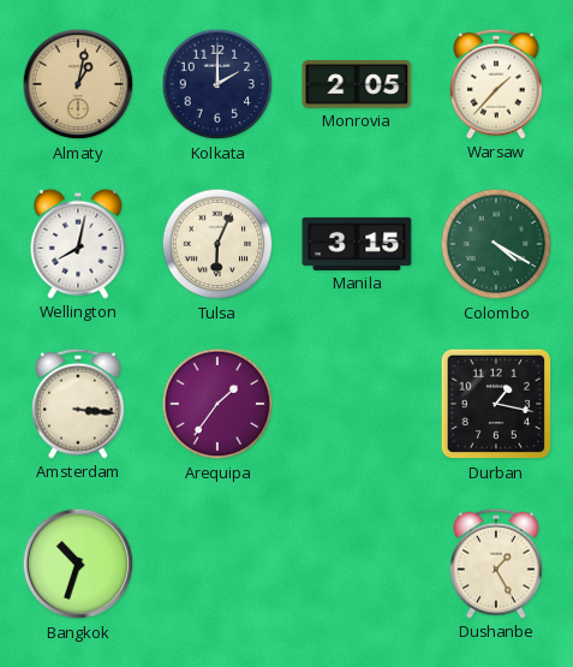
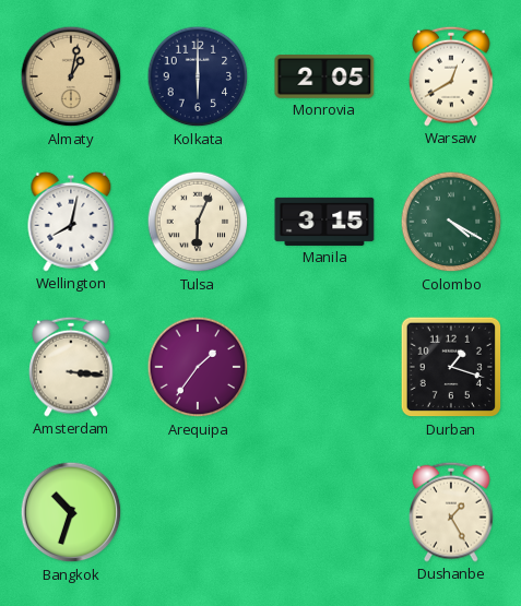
Kolkata: 2:00 -> 6:00 (198, 76)
Warsaw: 1:37 -> 12:40 (451, 76)
Durban: 1:17 -> 1:18 (451, 367)
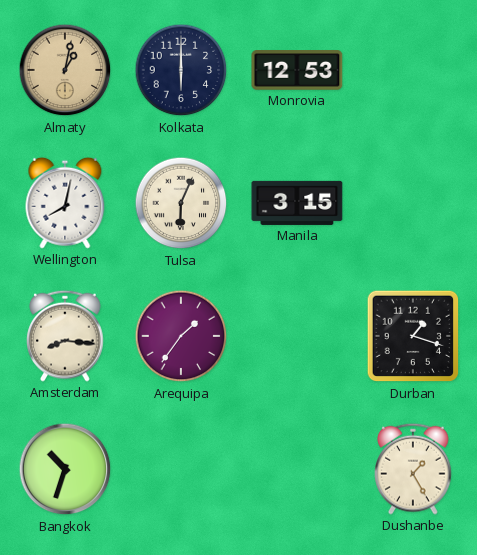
Monrovia: 2:05 -> 12:53 (297, 70)
Warsaw: 12:40 -> none (451, 76)
Colombo: 4:20 -> none (451, 222)
Amsterdam: 3:16 -> 8:16 (65, 336)
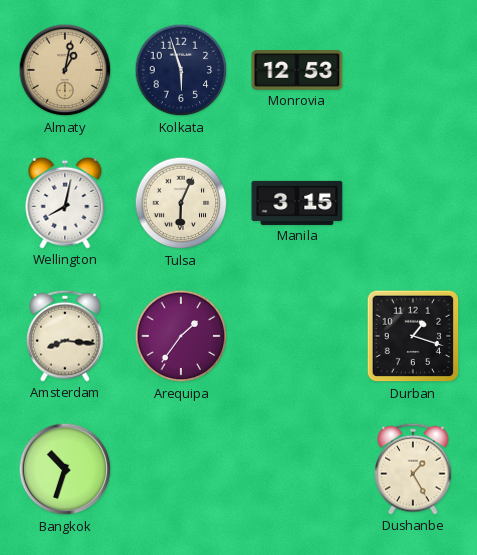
Kolkata: 6:00 -> 5:57 (181, 70)
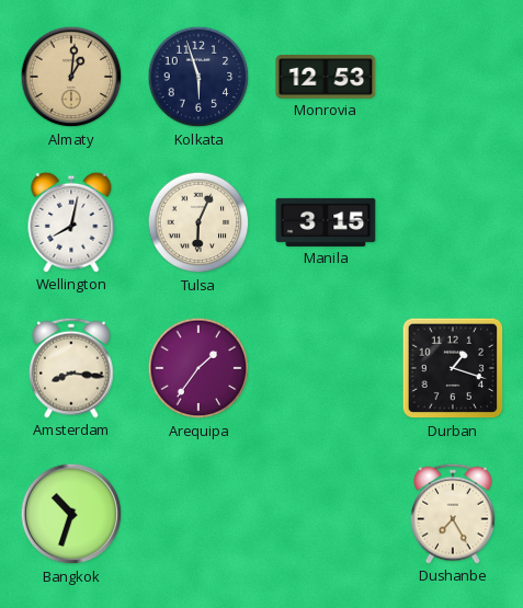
Almaty: 1:02 -> 1:01 (71, 77)
Dushanbe: 1:25 -> 7:25 (453, 514)
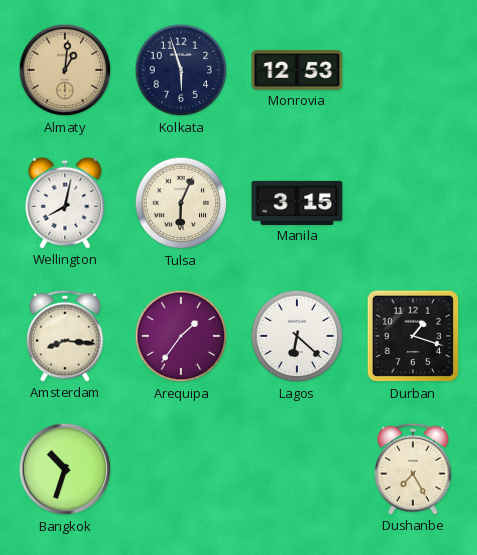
Lagos: none -> 6:22 (297, 336)
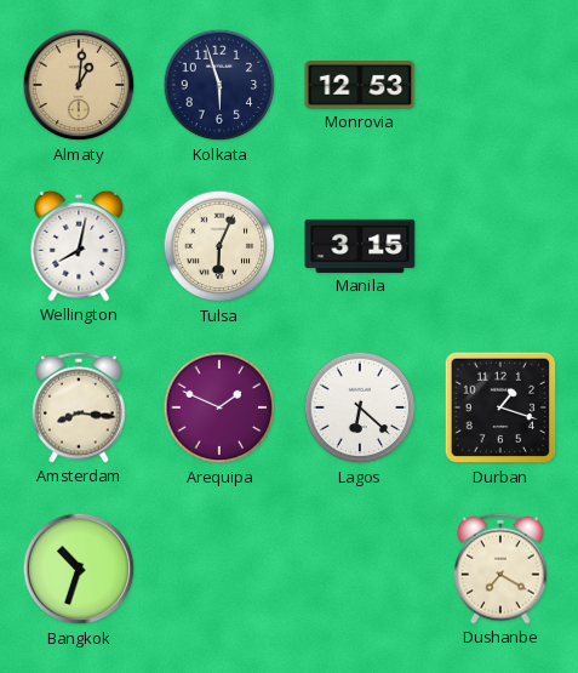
Arequipa: 1:36 -> 1:49 (219, 407)
Dushanbe: 7:25 -> 7:20 (500, 569)
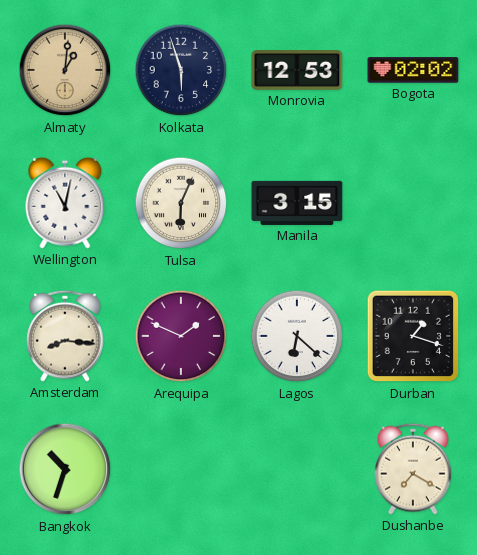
Bogota: none -> 02:02 (413, 70)
Wellington: 8:02 -> 11:02 (65, 203)
